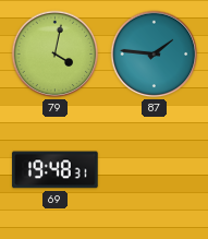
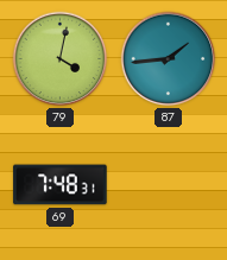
87: 1:46 -> 1:44 (169, 59)
69: 19:48 -> 7:48 (61, 185)
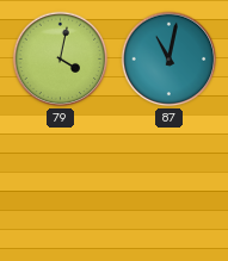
87: 1:44 -> 11:02 (170, 60)
69: 7:48 -> none (61, 185)
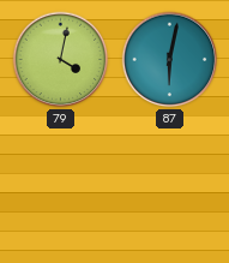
87: 11:02 -> 6:02 (170, 60)
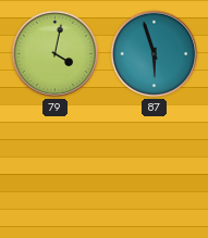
87: 6:02 -> 5:57 (155, 54)
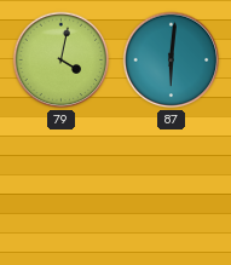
87: 5:57 -> 6:01 (172, 61)
